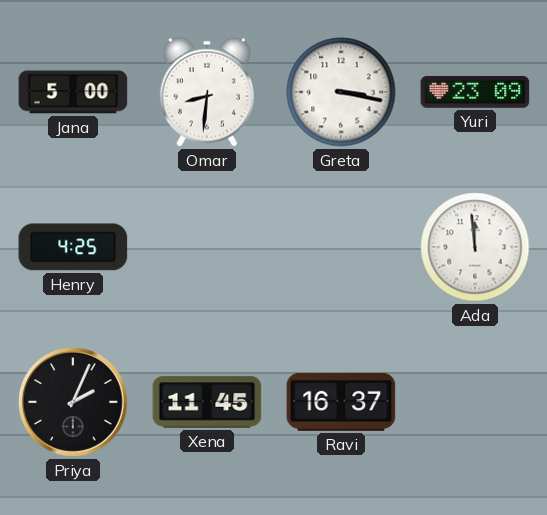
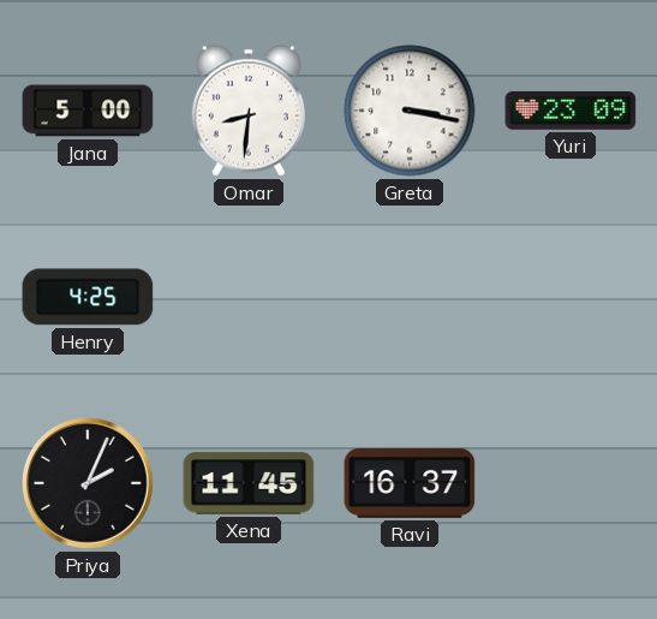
Ada: 11:59 -> none (475, 247)
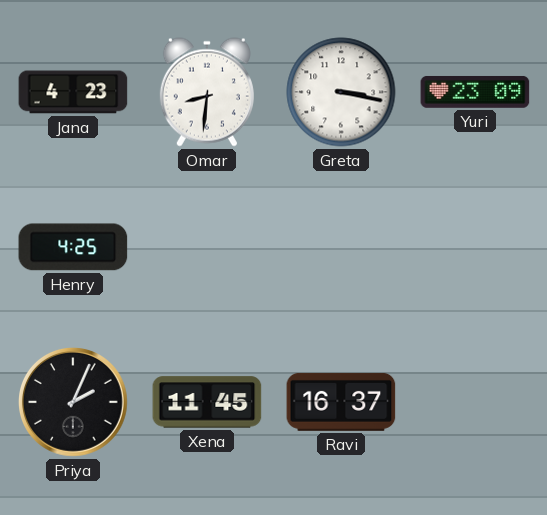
Jana: 5:00 -> 4:23 (73, 92)
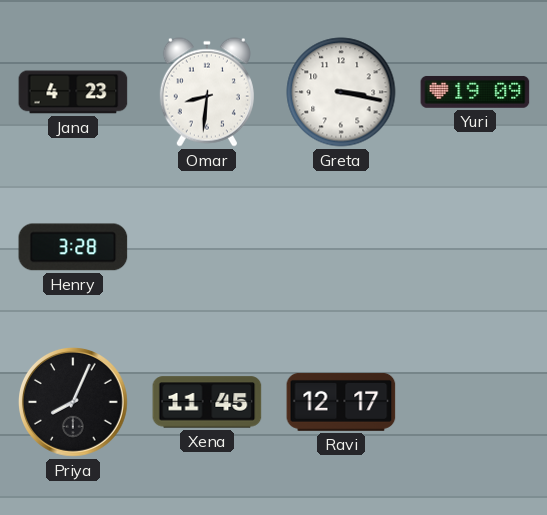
Yuri: 23:09 -> 19:09 (475, 92)
Henry: 4:25 -> 3:28 (73, 247)
Priya: 2:04 -> 8:04 (74, 403)
Ravi: 16:37 -> 12:17 (341, 402)
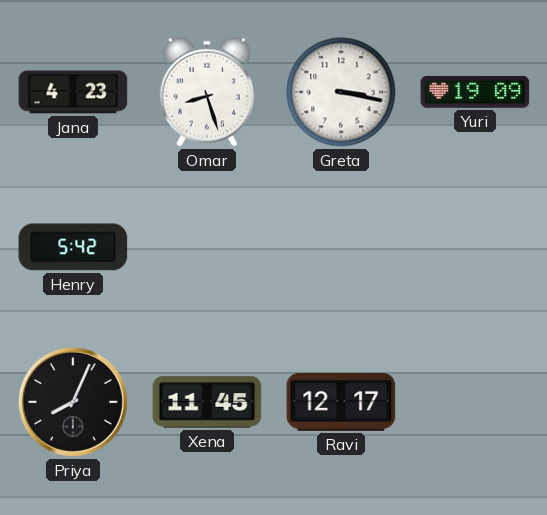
Omar: 8:31 -> 8:27 (207, 92)
Henry: 3:28 -> 5:42 (73, 247)
